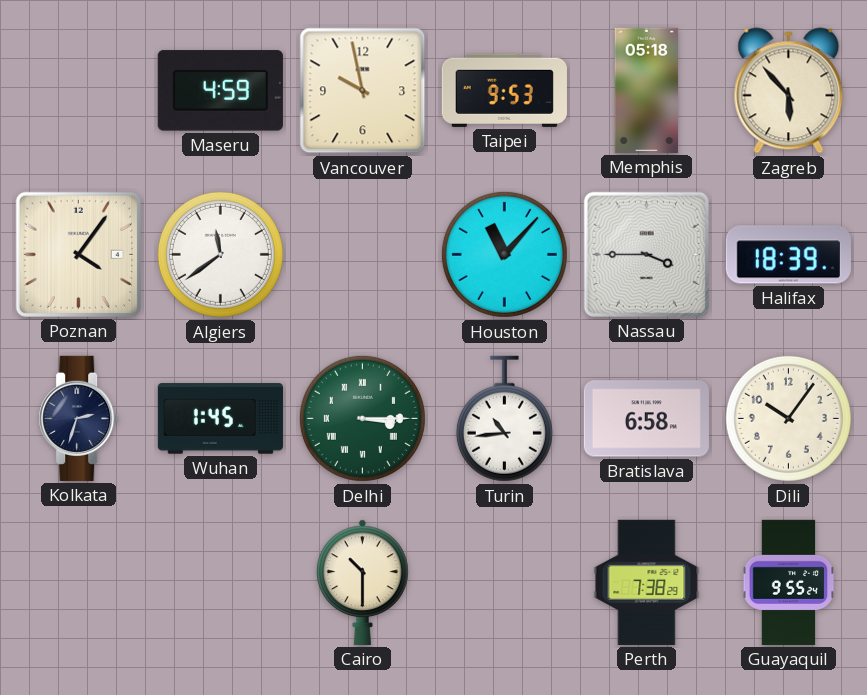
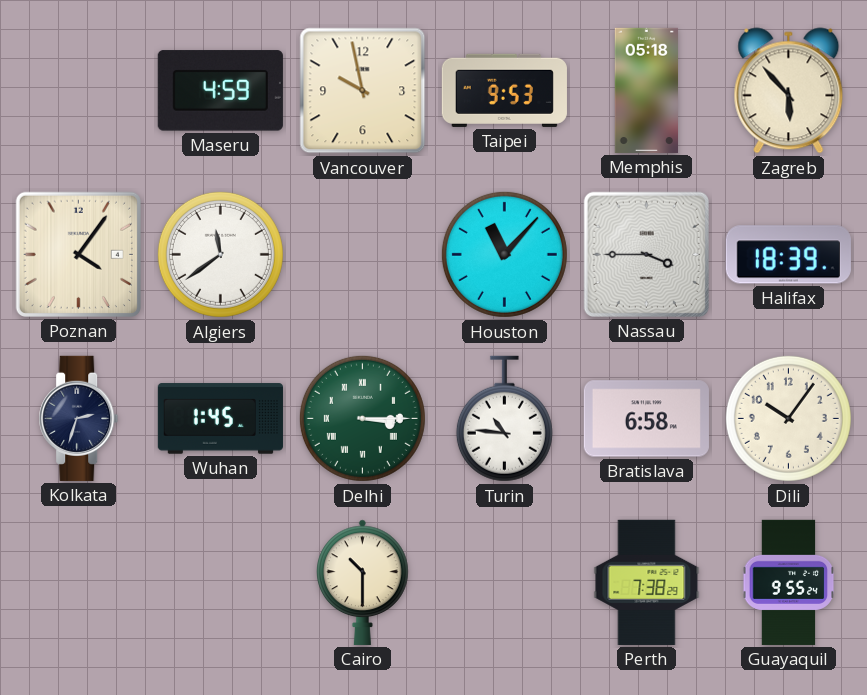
Turin: 10:44 -> 10:46 (504, 419)
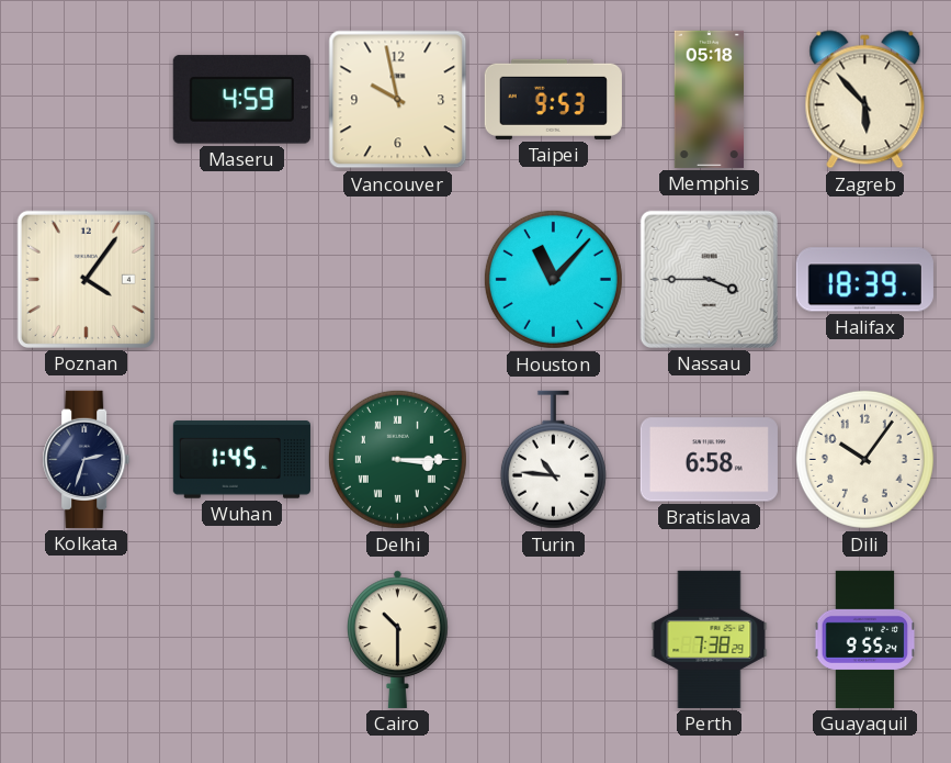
Algiers: 11:39 -> none (220, 254)
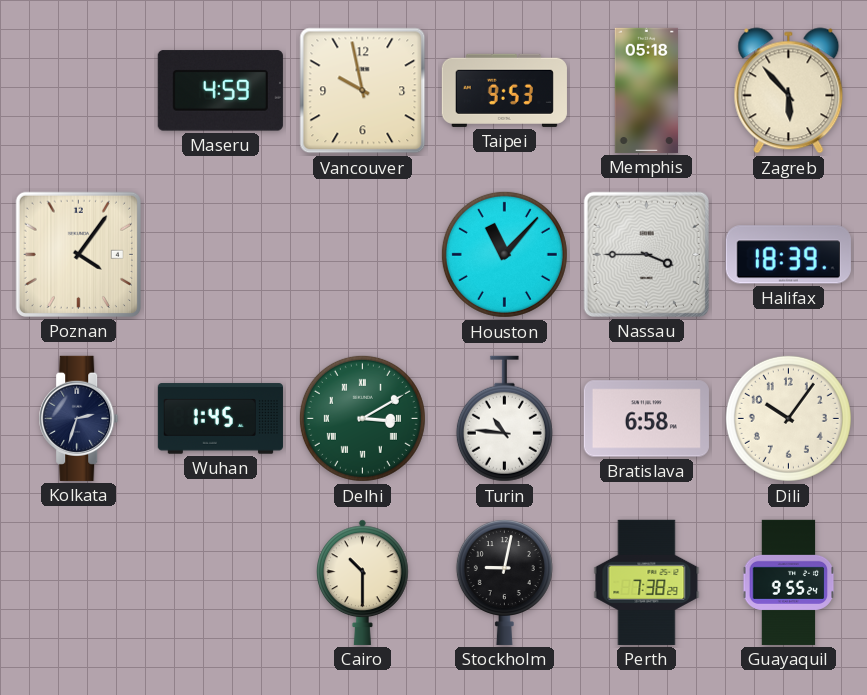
Delhi: 3:15 -> 3:10 (362, 418)
Stockholm: none -> 9:02 (504, 583)
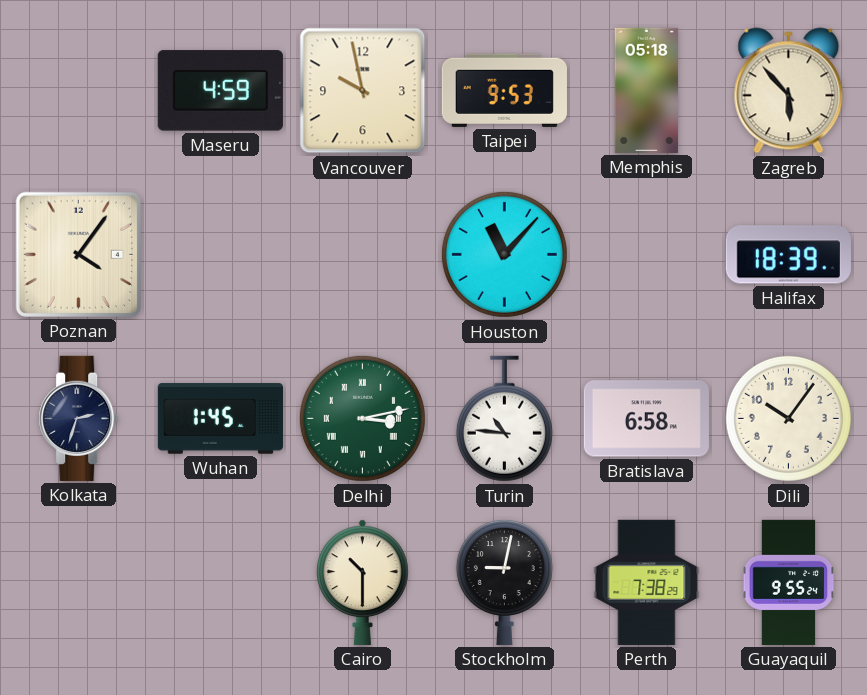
Nassau: 3:45 -> none (646, 254)
Delhi: 3:10 -> 3:13 (362, 418)
